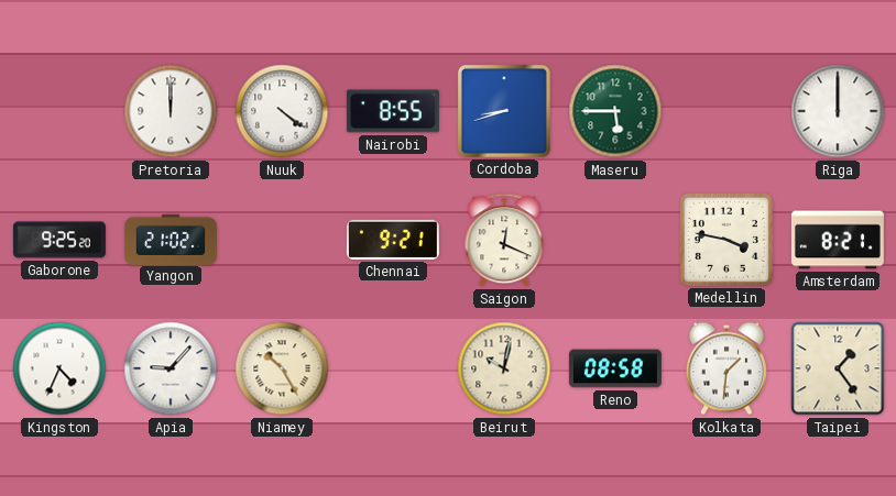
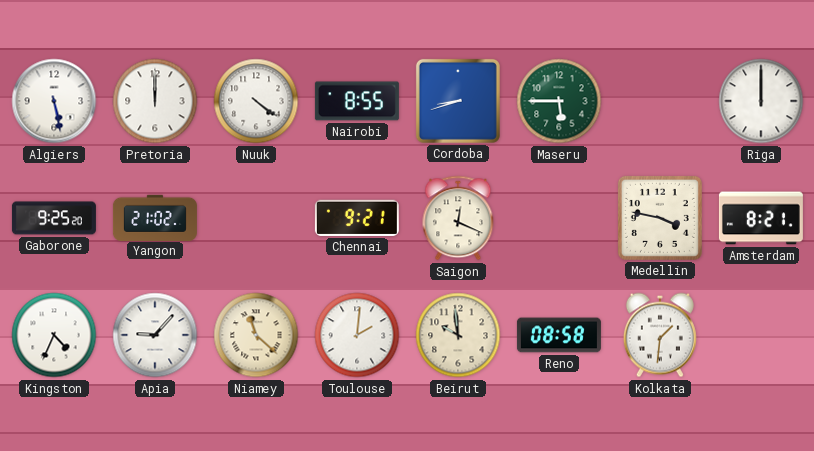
Algiers: none -> 5:28 (54, 101)
Niamey: 10:25 -> 11:22 (256, 335)
Toulouse: none -> 2:01 (357, 335)
Beirut: 10:02 -> 9:59 (458, 335)
Taipei: 1:24 -> none (838, 368)
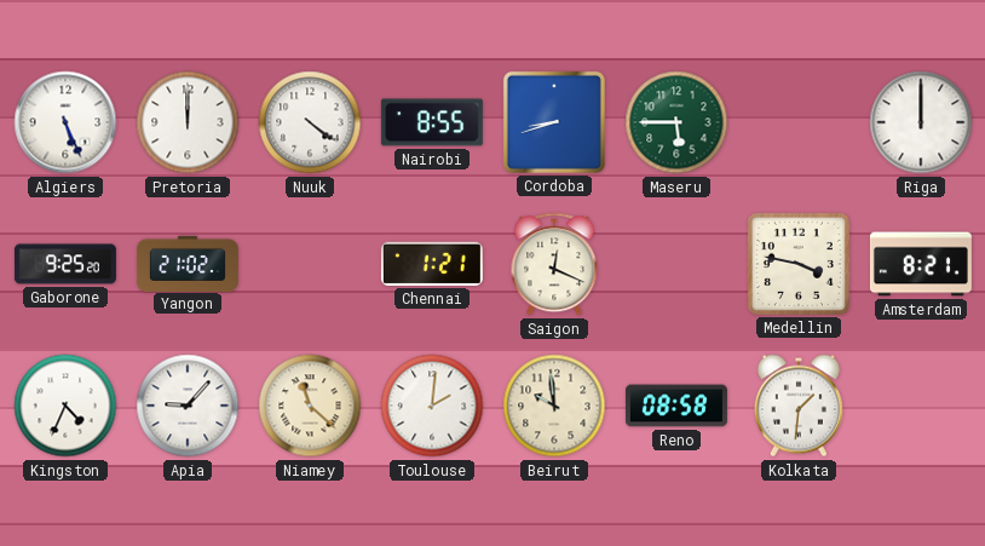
Algiers: 5:28 -> 5:26 (65, 122)
Chennai: 9:21 -> 1:21 (432, 264)
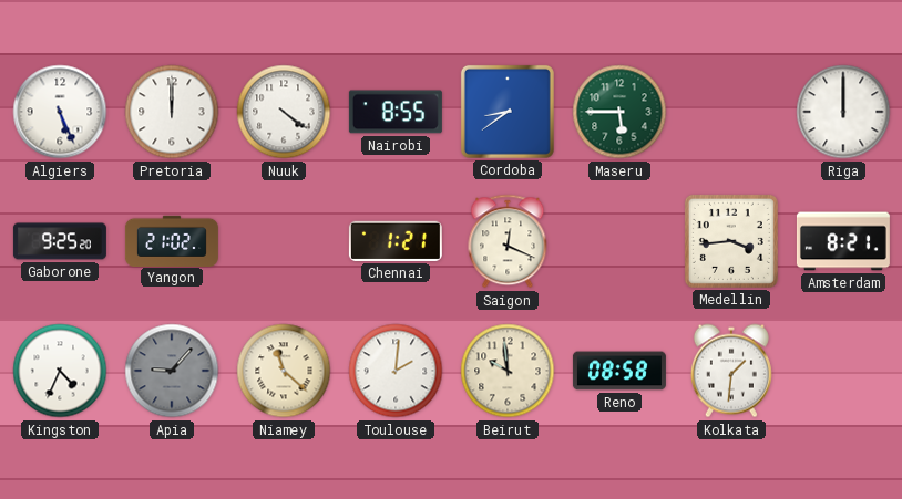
Cordoba: 8:42 -> 8:39 (508, 112)
Medellin: 3:47 -> 3:44 (731, 241)
Apia dial: white -> grey (172, 371)
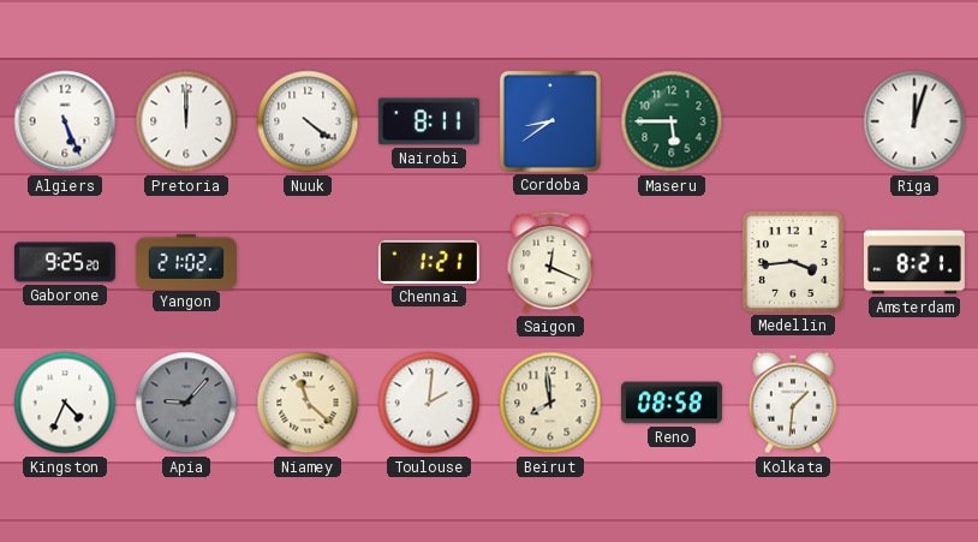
Nairobi: 8:55 -> 8:11 (429, 121)
Riga: 12:00 -> 12:03 (914, 121)
Beirut: 9:59 -> 7:59 (550, 403)
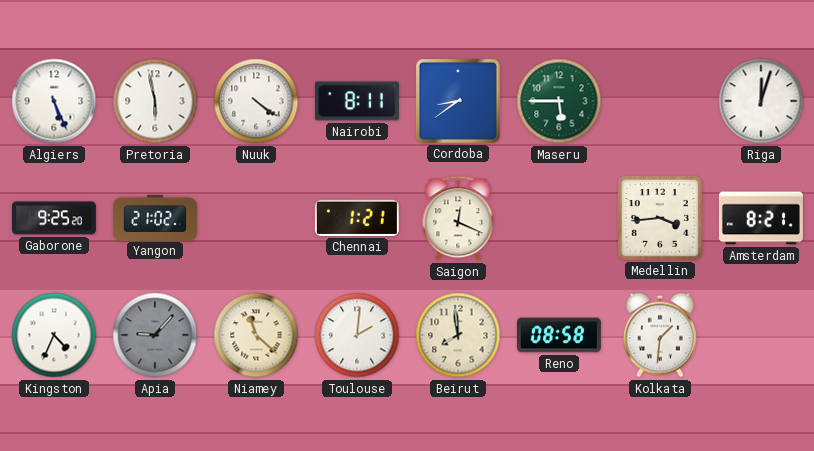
Pretoria: 12:00 -> 5:58 (155, 101)
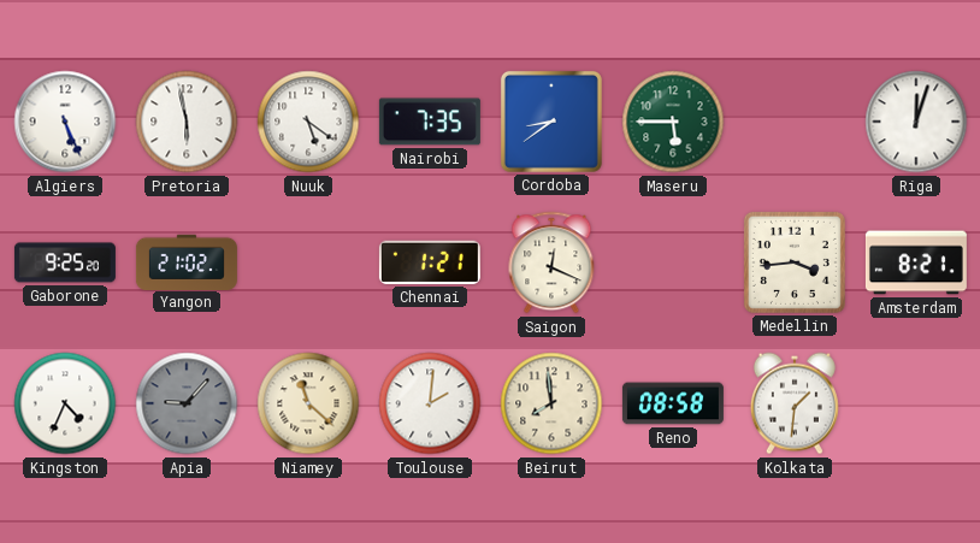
Nuuk: 4:21 -> 5:21 (308, 122)
Nairobi: 8:11 -> 7:35 (430, 122)
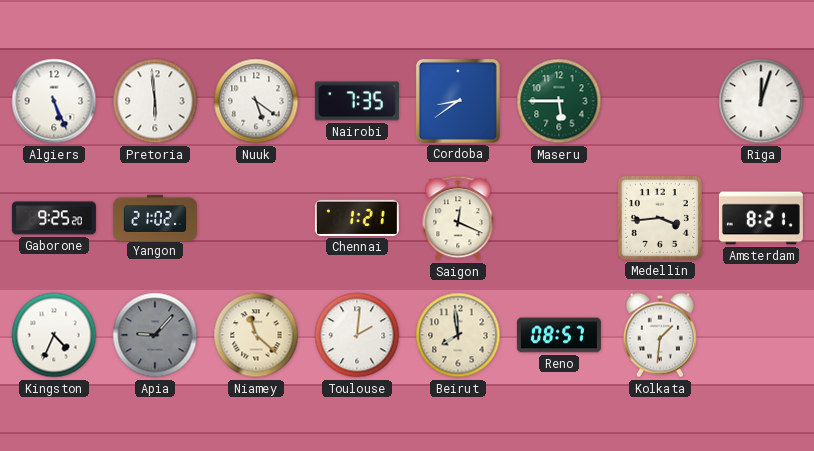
Pretoria: 5:58 -> 5:59 (155, 101)
Reno: 08:58 -> 08:57 (559, 335)
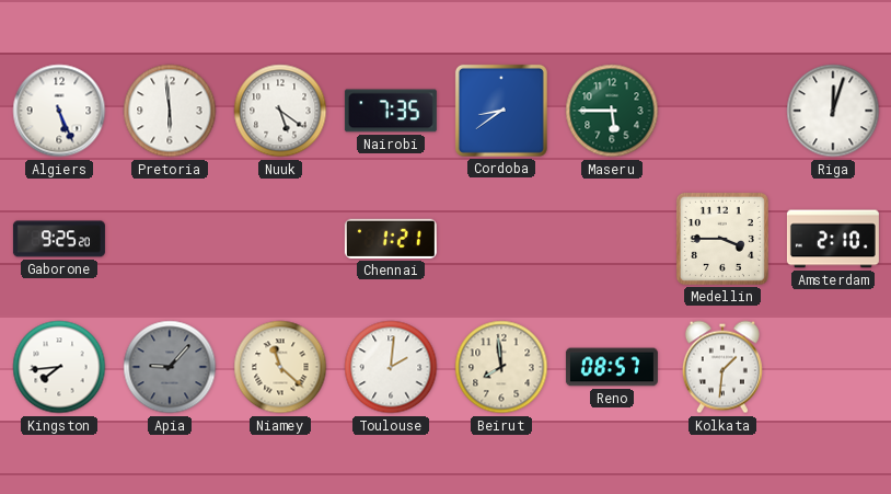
Yangon: 21:02 -> none (155, 217)
Saigon: 12:19 -> none (458, 218)
Medellin: 3:44 -> 3:45 (722, 239)
Amsterdam: 8:21 -> 2:10 (833, 239)
Kingston: 4:34 -> 7:44 (59, 367)
